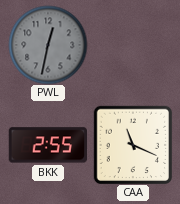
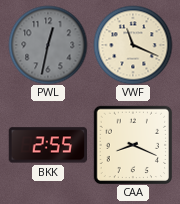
VWF: none -> 11:19 (133, 45)
CAA: 11:19 -> 8:19 (133, 145)
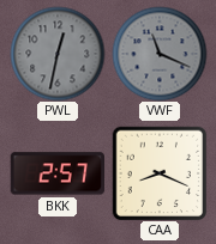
VWF dial: cream -> grey (160, 54)
BKK: 2:55 -> 2:57 (56, 173)
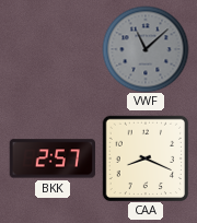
PWL: 12:32 -> none (58, 54)
VWF: 11:19 -> 11:08 (146, 49)
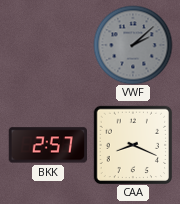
VWF: 11:08 -> 2:08 (133, 45)
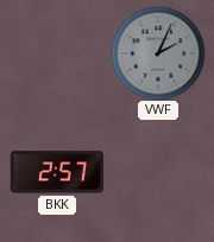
VWF: 2:08 -> 2:04 (158, 53)
CAA: 8:19 -> none (133, 145)
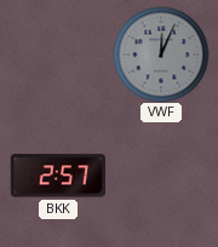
VWF: 2:04 -> 12:04 (161, 54)
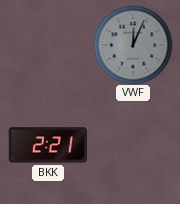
BKK: 2:57 -> 2:21 (47, 145)
